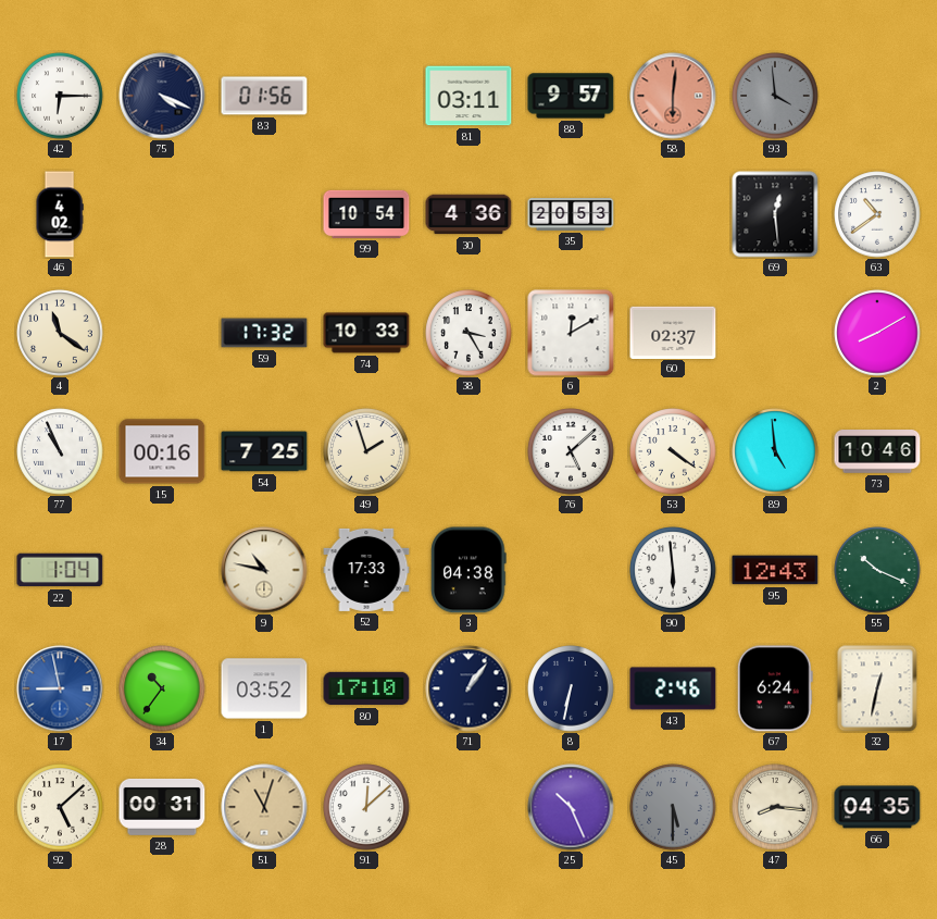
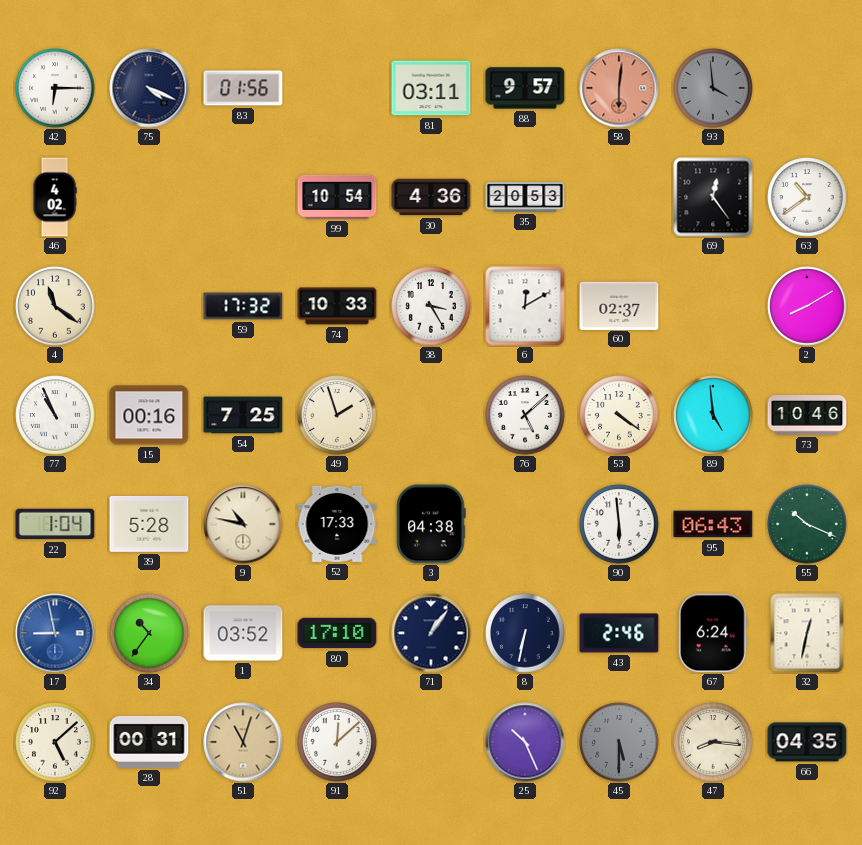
69: 12:29 -> 12:24 (713, 197)
39: none -> 5:28 (149, 524)
95: 12:43 -> 06:43 (713, 524)
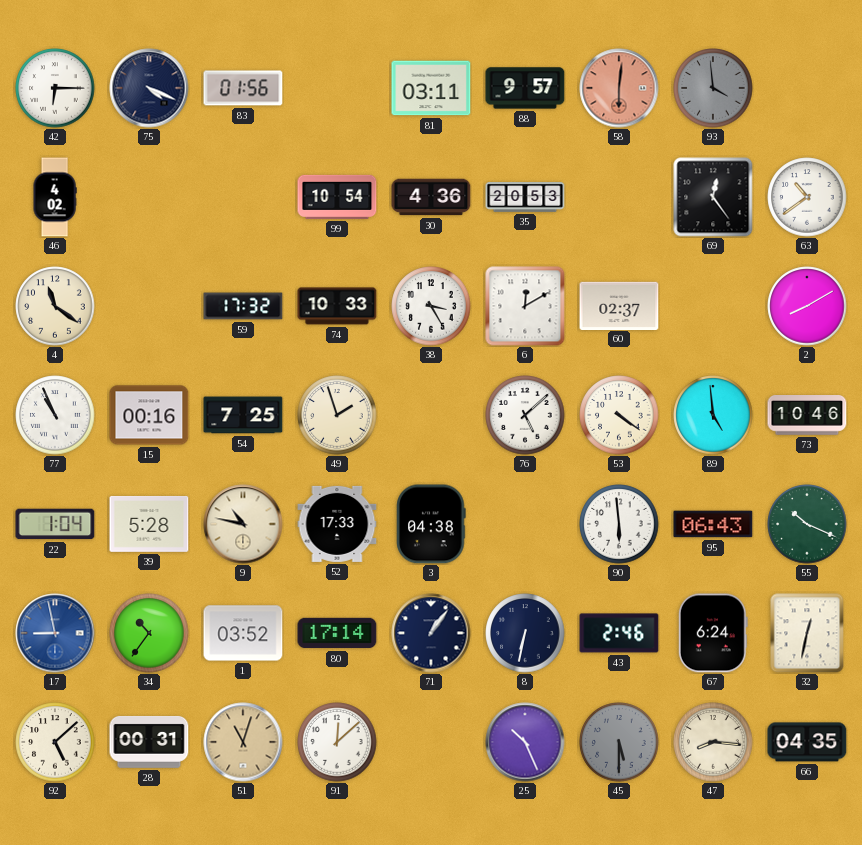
80: 17:10 -> 17:14 (337, 633)
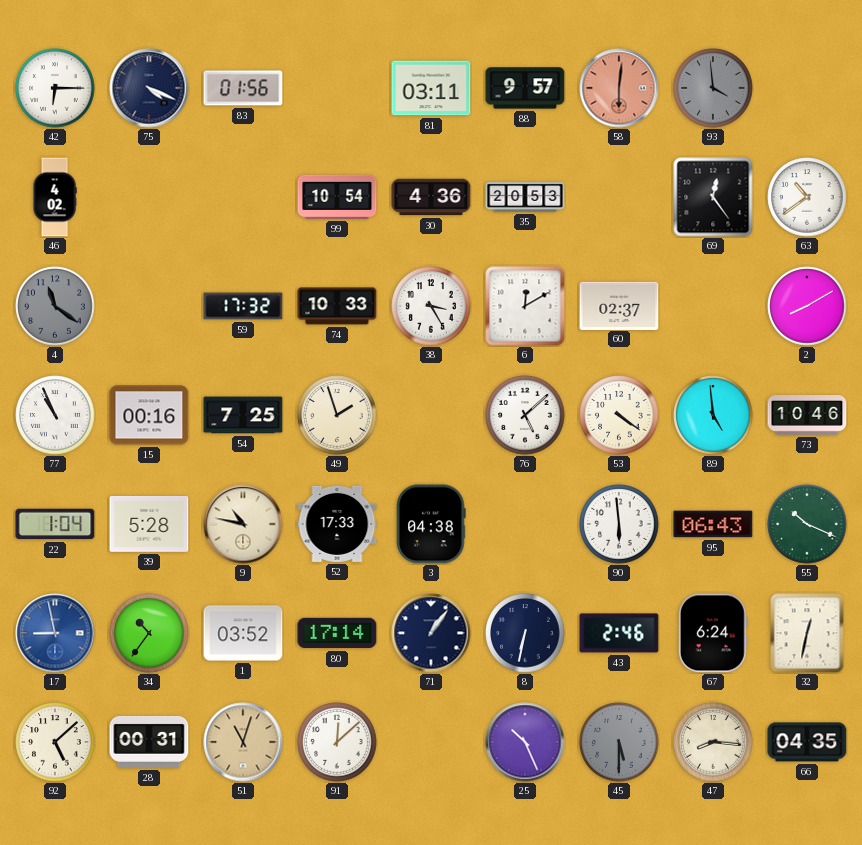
4 dial: cream -> grey (55, 306)
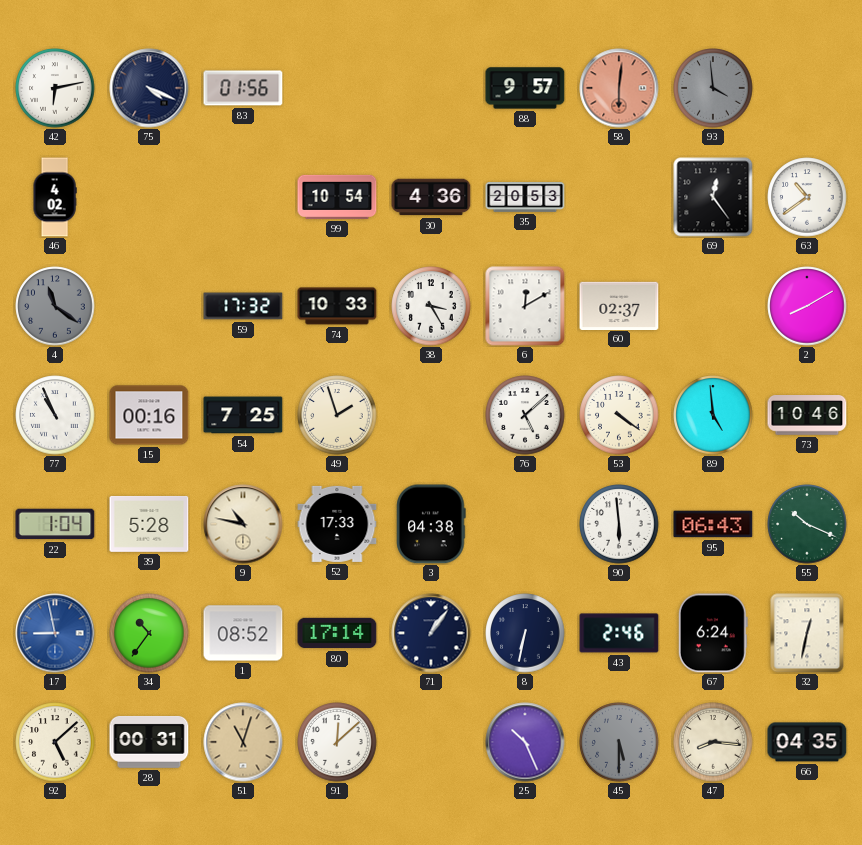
42: 6:15 -> 6:13 (55, 88)
81: 03:11 -> none (431, 88)
1: 03:52 -> 08:52 (243, 633)
